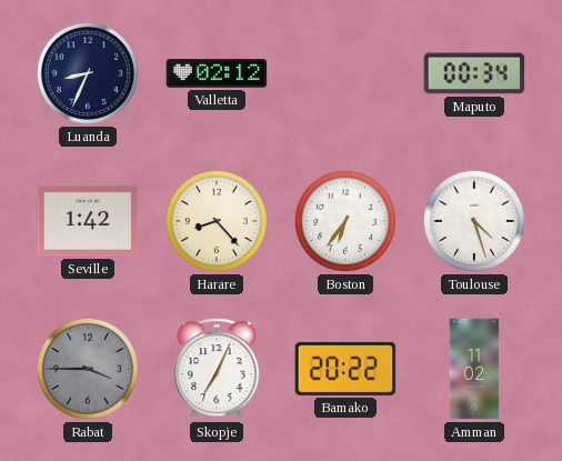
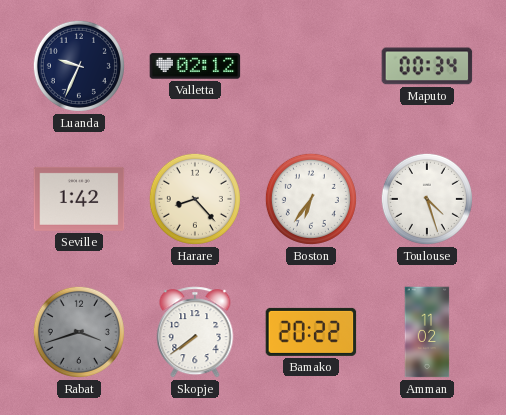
Luanda: 8:34 -> 9:34 (79, 66)
Rabat: 3:45 -> 3:42 (79, 332)
Skopje: 7:04 -> 7:39 (195, 332)
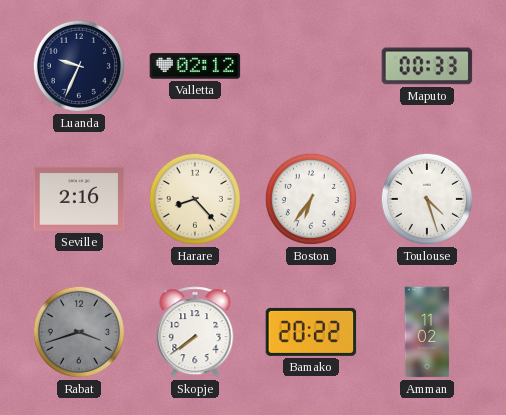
Maputo: 00:34 -> 00:33 (427, 66)
Seville: 1:42 -> 2:16 (79, 199)
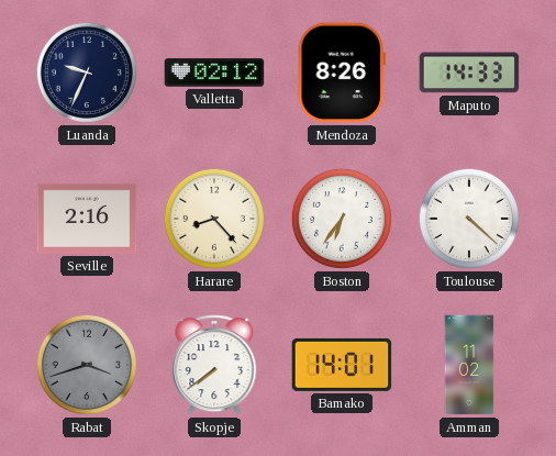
Mendoza: none -> 8:26 (342, 73)
Maputo: 00:33 -> 14:33 (469, 73)
Toulouse: 4:27 -> 4:22 (469, 219)
Bamako: 20:22 -> 14:01 (342, 365)
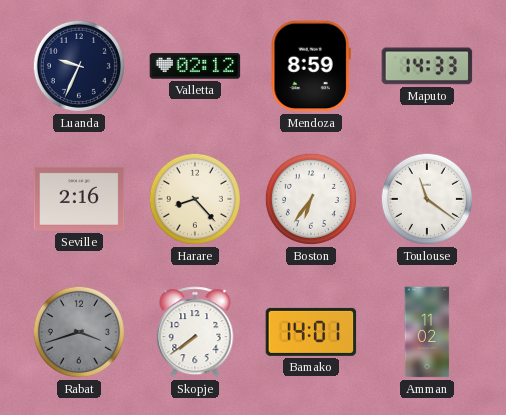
Mendoza: 8:26 -> 8:59 (311, 66)
Toulouse: 4:22 -> 11:21 (427, 199)
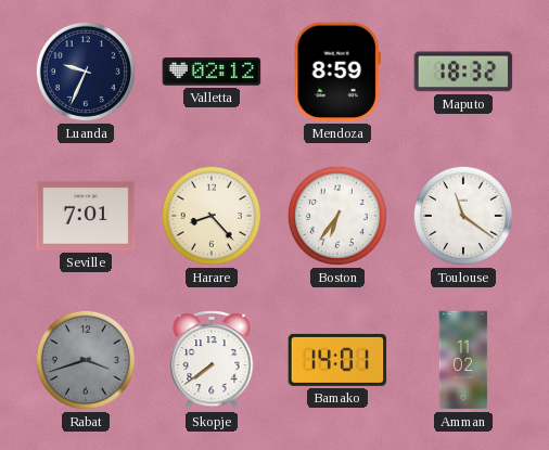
Maputo: 14:33 -> 18:32 (463, 72)
Seville: 2:16 -> 7:01 (86, 216)
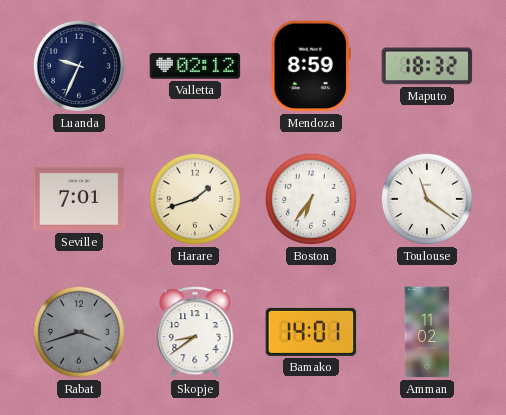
Harare: 8:23 -> 1:42 (195, 199)
Skopje: 7:39 -> 8:39 (195, 332)
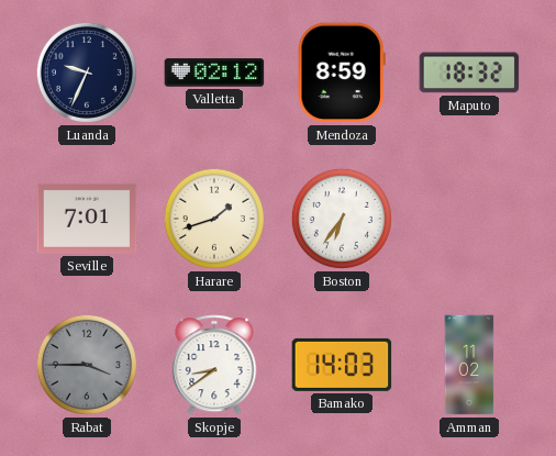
Toulouse: 11:21 -> none (427, 199)
Rabat: 3:42 -> 3:45 (87, 365)
Bamako: 14:01 -> 14:03 (342, 365)
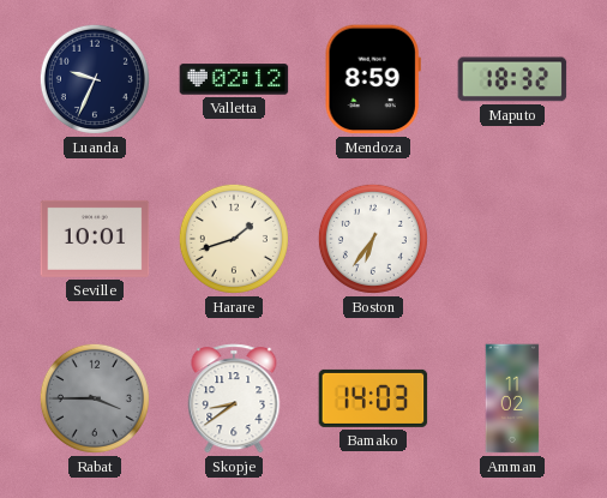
Seville: 7:01 -> 10:01 (95, 239)
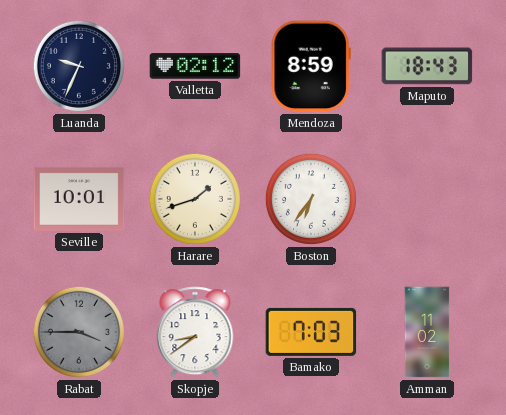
Maputo: 18:32 -> 18:43 (427, 66)
Bamako: 14:03 -> 7:03 (311, 332)
